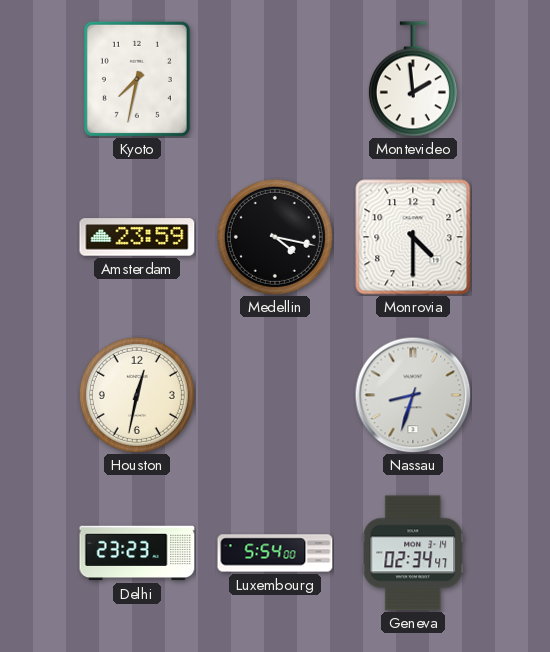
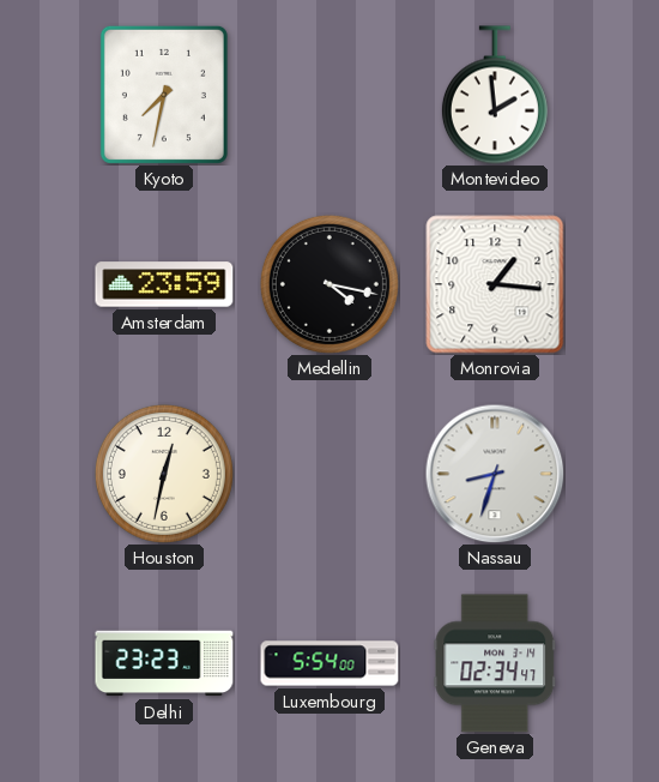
Monrovia: 4:30 -> 1:16 (495, 284)
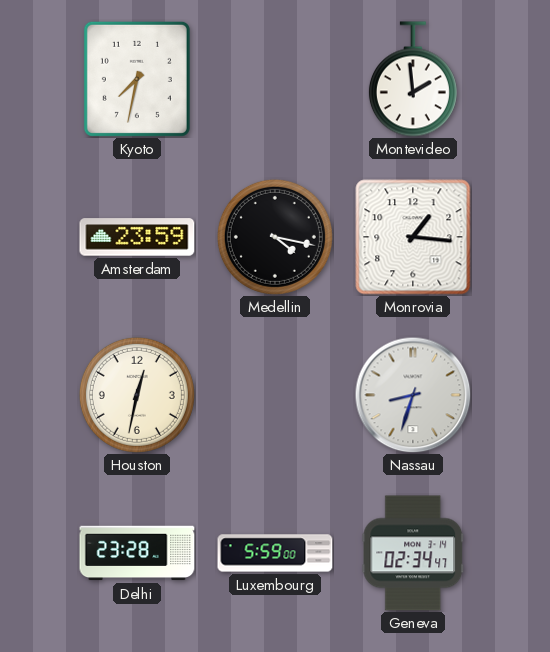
Delhi: 23:23 -> 23:28 (137, 553)
Luxembourg: 5:54 -> 5:59 (275, 553)
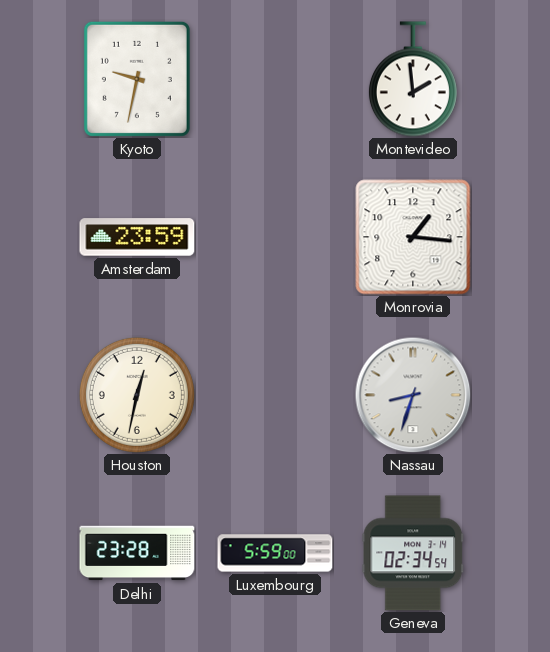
Kyoto: 7:32 -> 9:32 (137, 79)
Medellin: 4:17 -> none (275, 237)
Geneva: 02:34:47 -> 02:34:54 (413, 553)
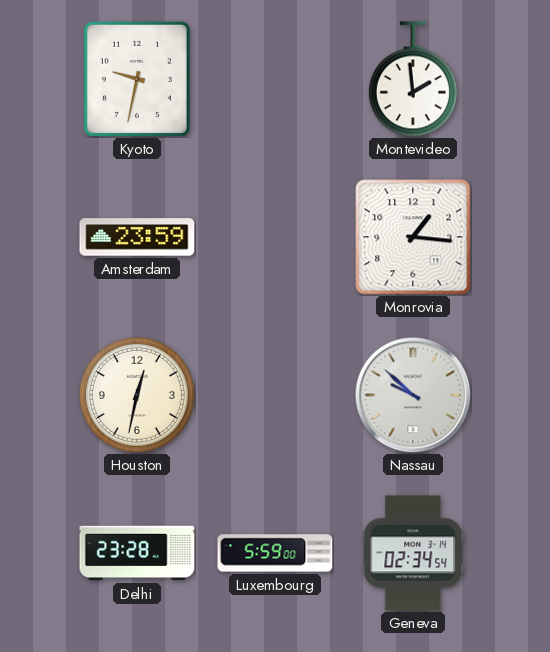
Nassau: 8:33 -> 9:52 (413, 395)
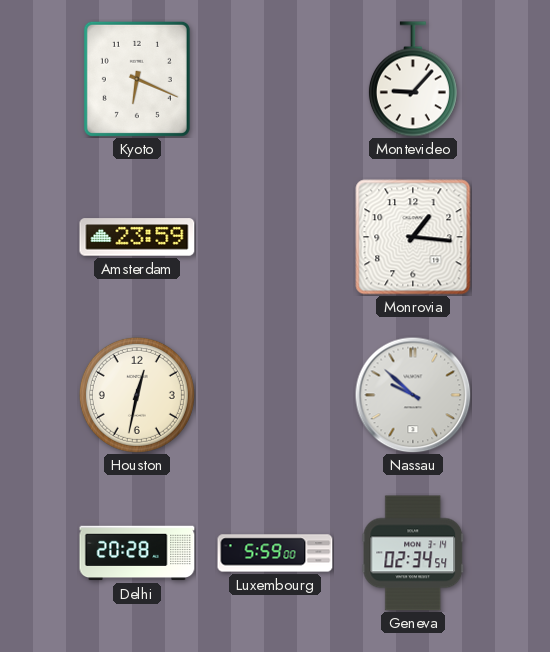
Kyoto: 9:32 -> 6:19 (137, 79)
Montevideo: 1:59 -> 9:07 (413, 79)
Delhi: 23:28 -> 20:28 (137, 553)
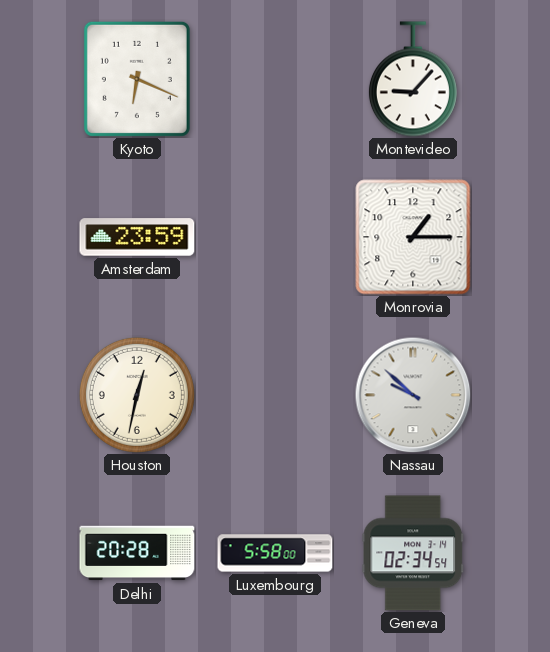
Monrovia: 1:16 -> 1:15 (413, 237)
Luxembourg: 5:59 -> 5:58 (275, 553)
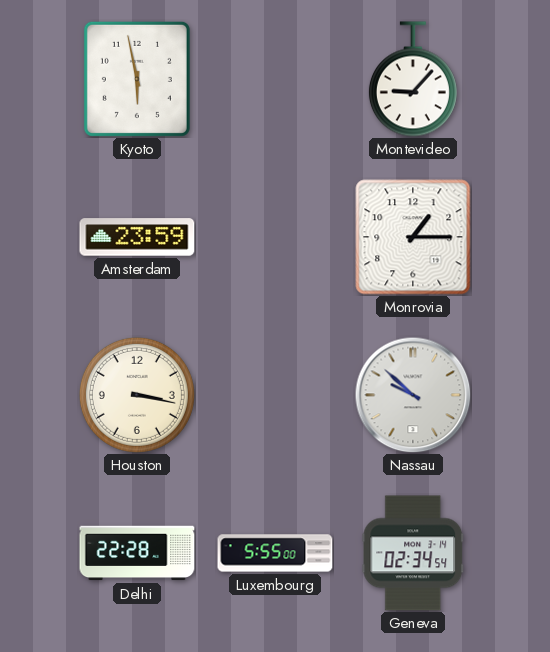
Kyoto: 6:19 -> 5:58 (137, 79)
Houston: 12:32 -> 3:17 (137, 395)
Delhi: 20:28 -> 22:28 (137, 553)
Luxembourg: 5:58 -> 5:55 (275, 553)
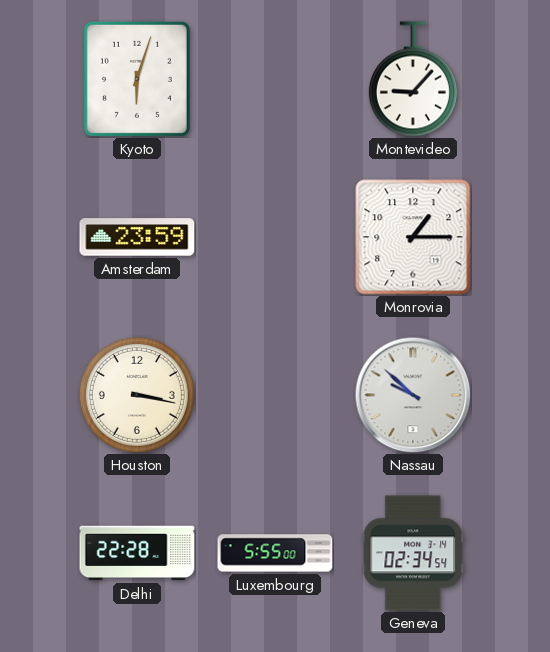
Kyoto: 5:58 -> 6:03 (137, 79)
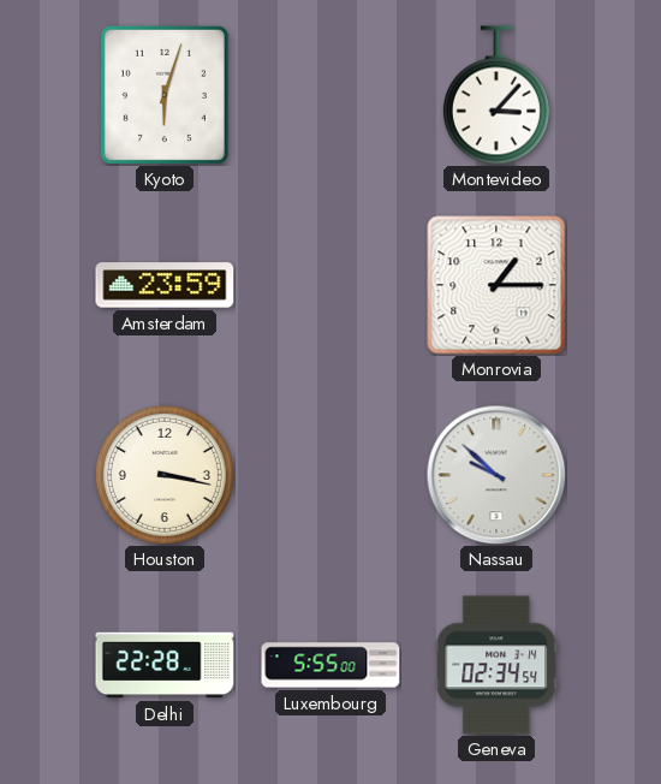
Montevideo: 9:07 -> 3:07 (496, 95)
